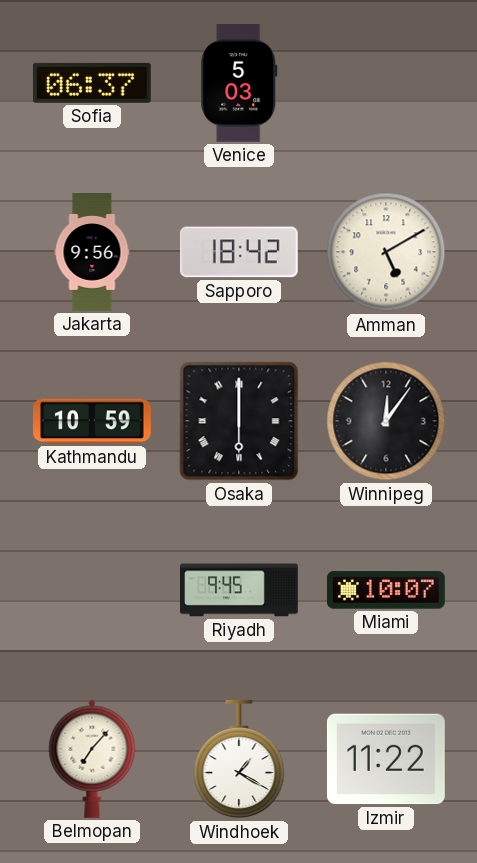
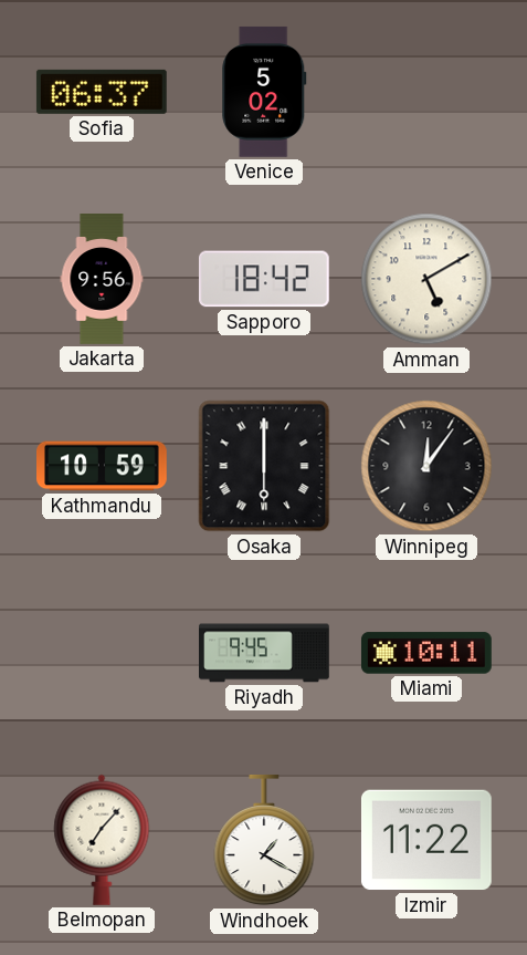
Venice: 5:03 -> 5:02 (264, 92)
Miami: 10:07 -> 10:11 (426, 653)
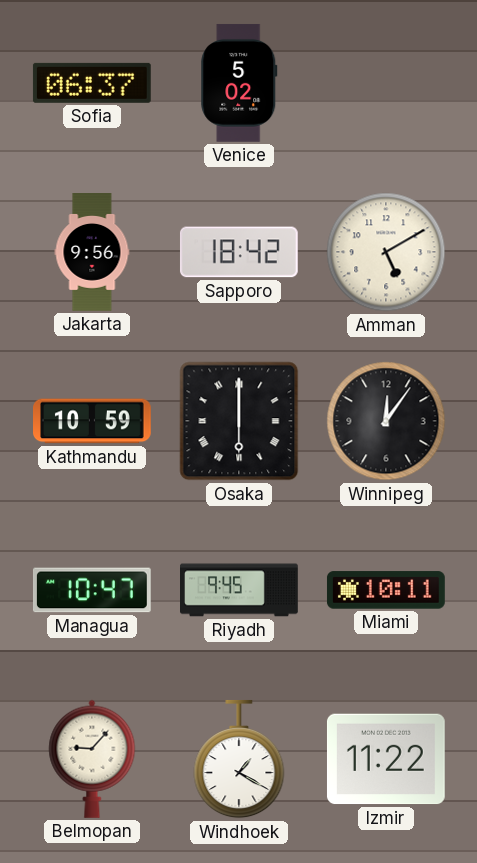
Managua: none -> 10:47 (92, 590)
Belmopan: 7:07 -> 9:07 (92, 759)
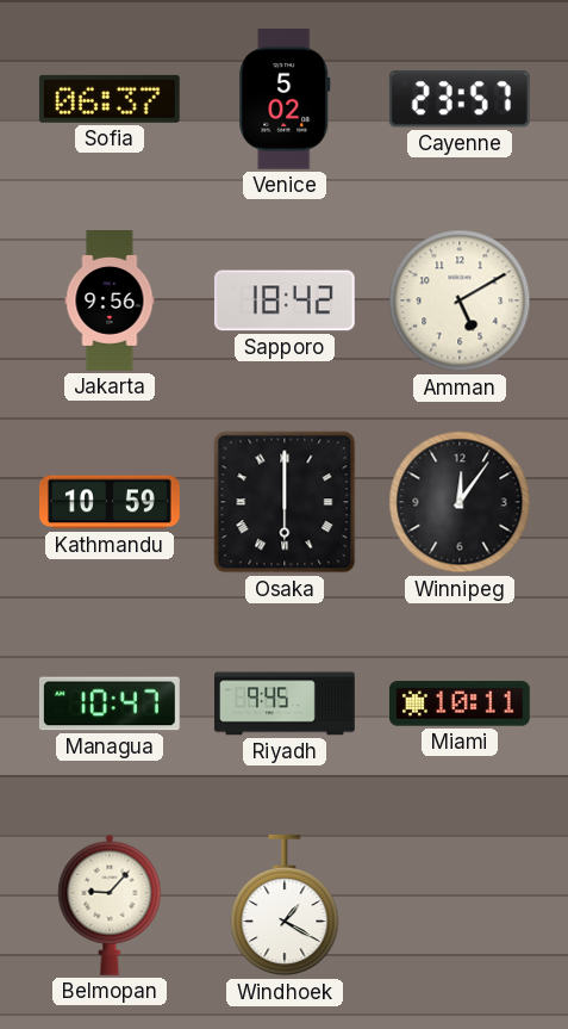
Cayenne: none -> 23:57 (460, 99)
Izmir: 11:22 -> none (386, 759)
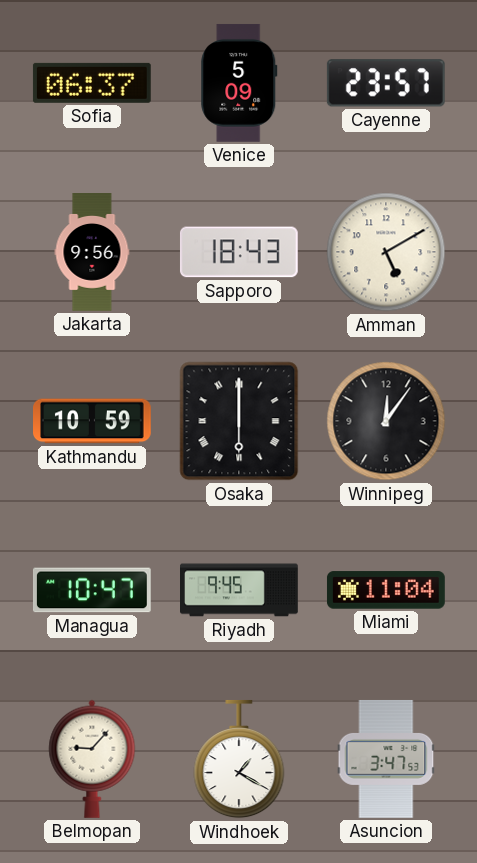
Venice: 5:02 -> 5:09 (239, 83)
Sapporo: 18:42 -> 18:43 (239, 252)
Miami: 10:11 -> 11:04 (386, 590)
Asuncion: none -> 3:47 (386, 759)
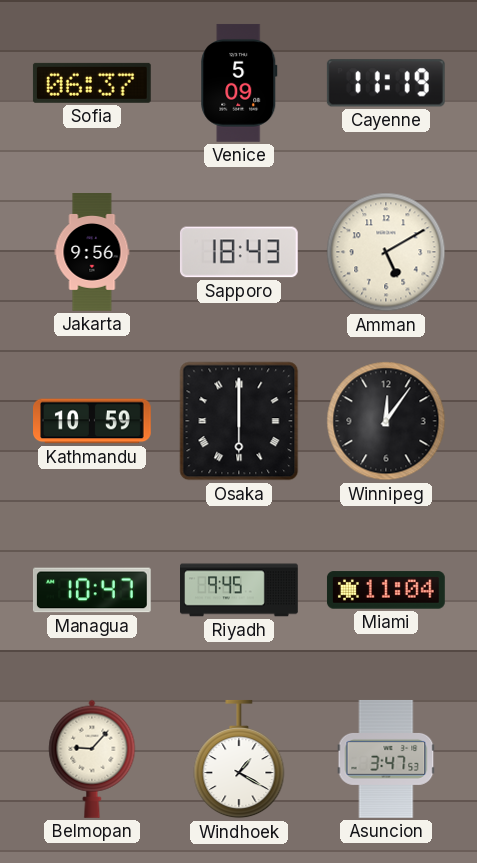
Cayenne: 23:57 -> 11:19 (386, 83)
